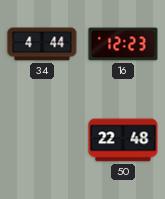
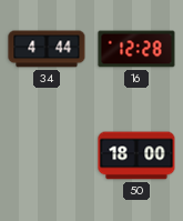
16: 12:23 -> 12:28 (136, 49)
50: 22:48 -> 18:00 (136, 155)
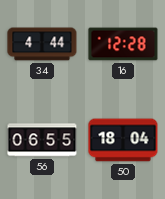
56: none -> 06:55 (42, 140)
50: 18:00 -> 18:04 (123, 140)
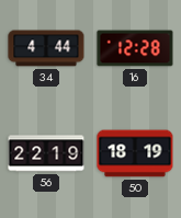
56: 06:55 -> 22:19 (46, 153)
50: 18:04 -> 18:19 (135, 153)
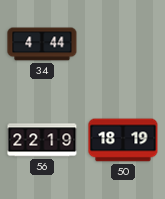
16: 12:28 -> none (135, 48)
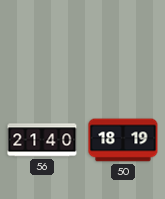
34: 4:44 -> none (42, 44)
56: 22:19 -> 21:40 (42, 140)
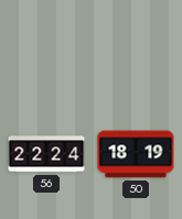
56: 21:40 -> 22:24 (46, 154)
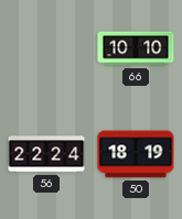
66: none -> 10:10 (136, 48)
